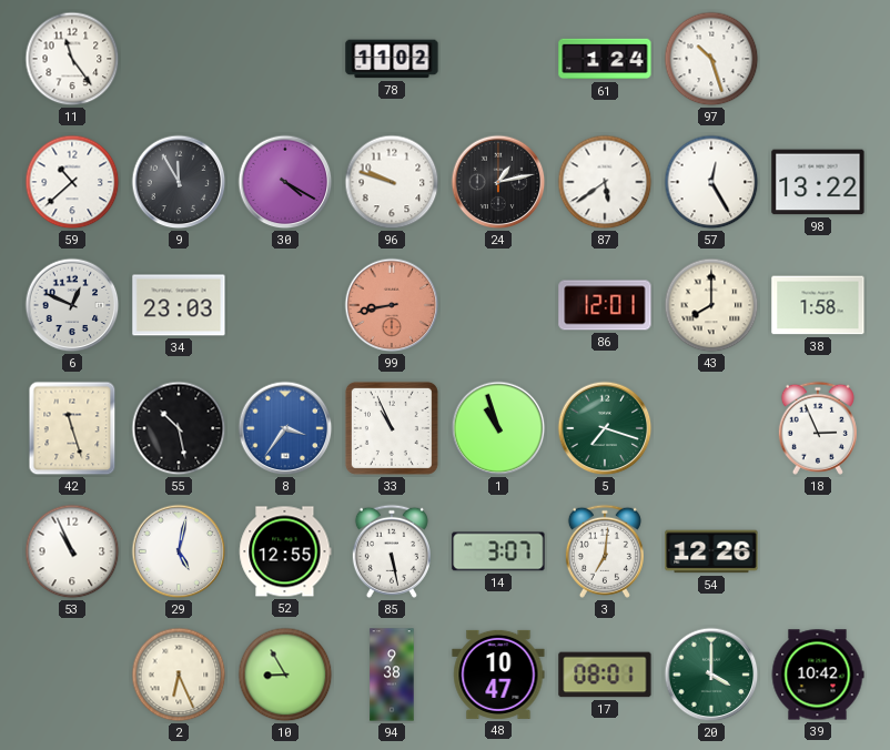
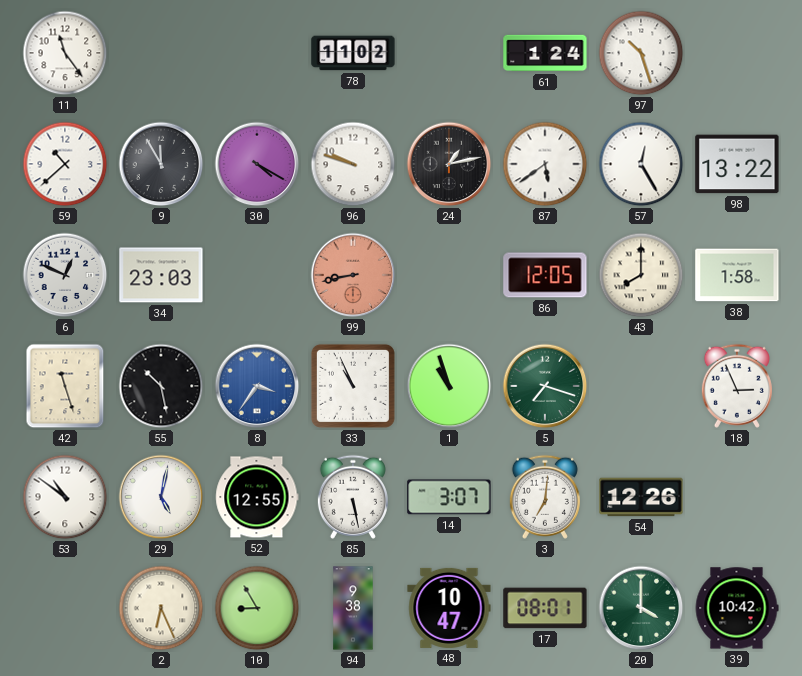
86: 12:01 -> 12:05 (545, 275)
53: 10:56 -> 10:51 (65, 497)
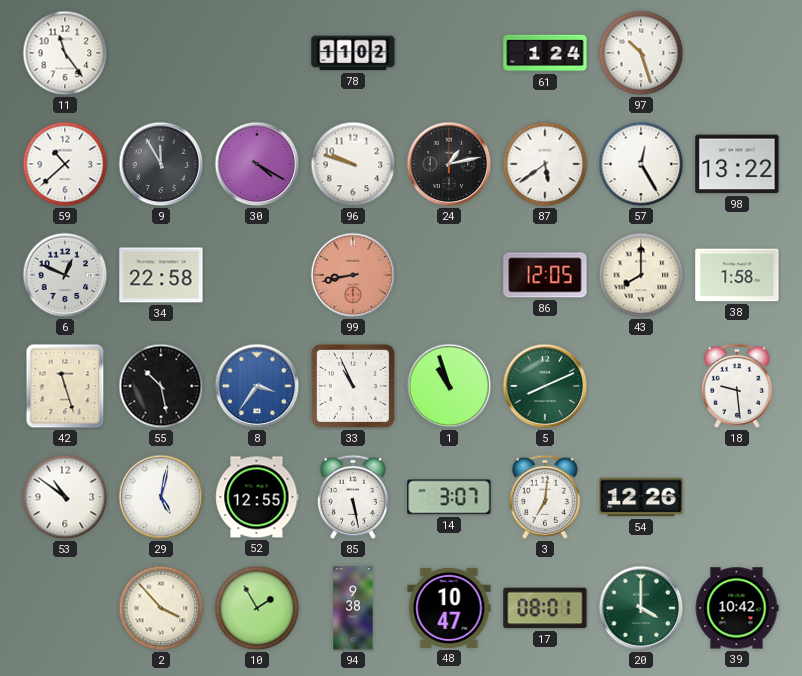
34: 23:03 -> 22:58 (161, 275)
5: 7:18 -> 8:11 (545, 386)
18: 2:56 -> 9:29 (737, 386)
2: 6:26 -> 3:53 (161, 608)
10: 8:55 -> 1:55 (257, 608)
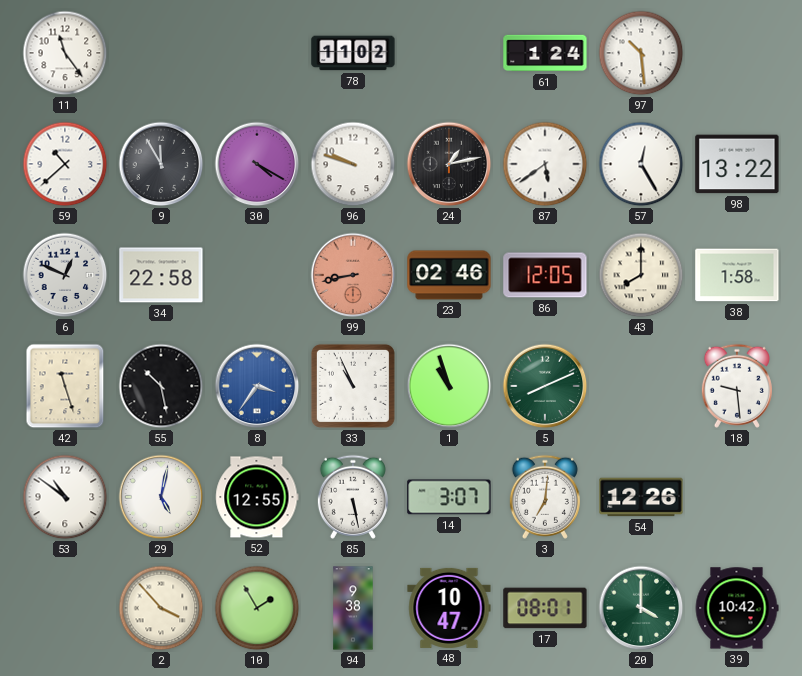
97: 10:27 -> 10:29 (641, 53)
23: none -> 02:46 (449, 275)
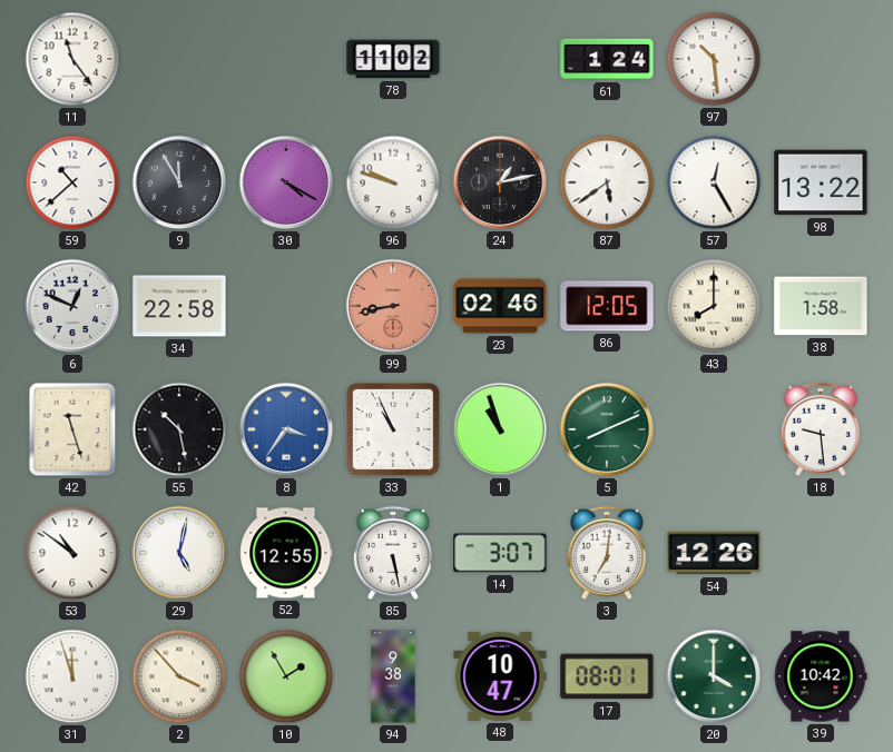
31: none -> 11:57 (72, 676)
